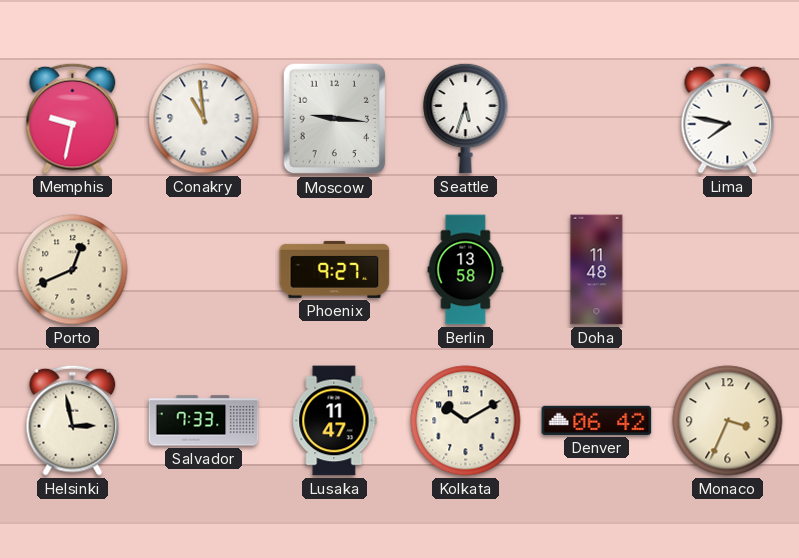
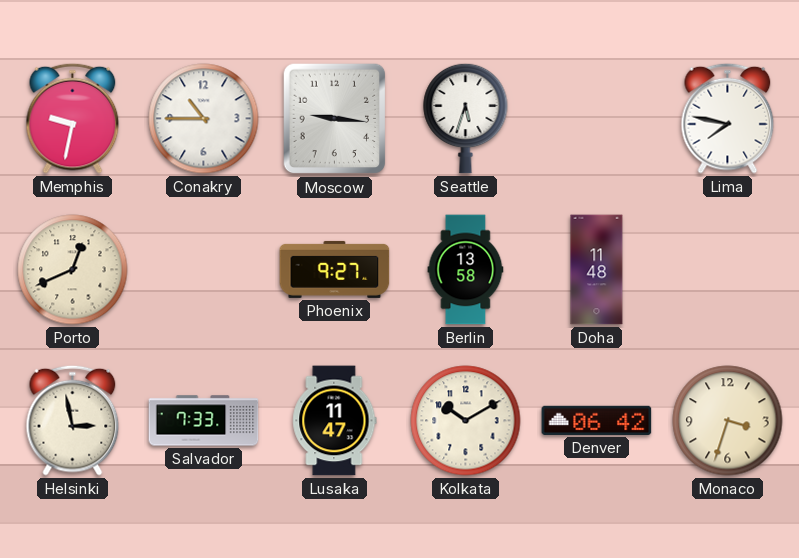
Conakry: 10:59 -> 10:45 (204, 119)
Monaco: 3:34 -> 3:33 (728, 421)
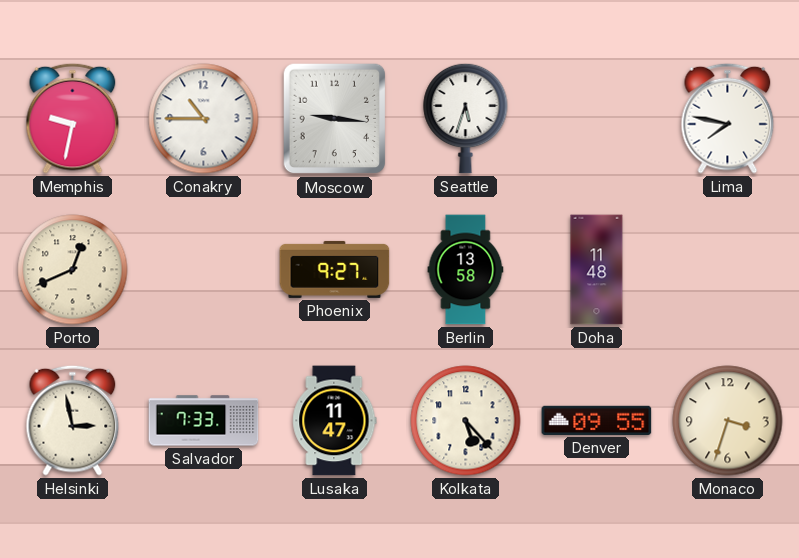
Kolkata: 10:10 -> 5:23 (466, 421)
Denver: 06:42 -> 09:55 (597, 420)
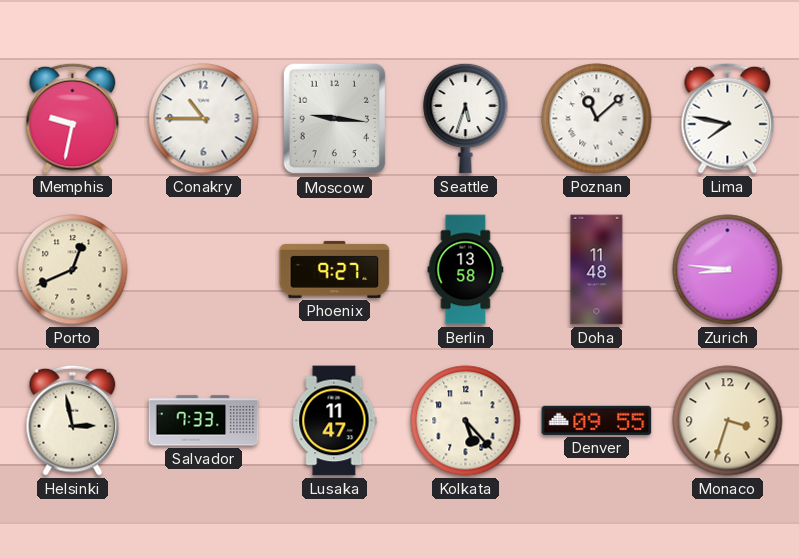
Poznan: none -> 11:08 (597, 119)
Zurich: none -> 8:46 (728, 270)
